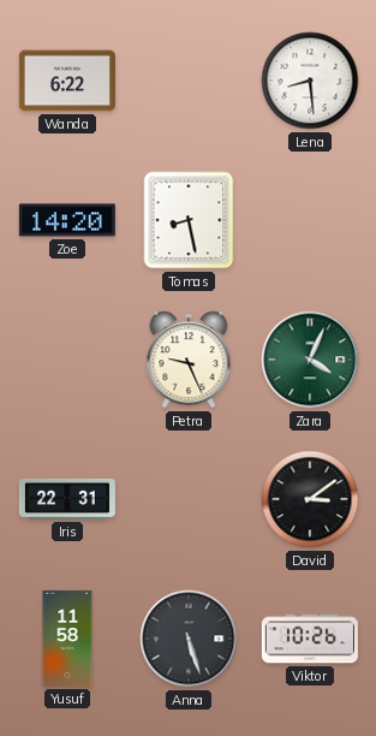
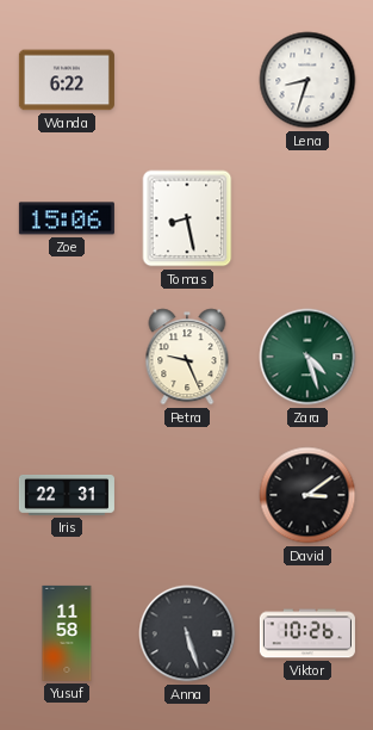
Lena: 8:29 -> 8:33 (307, 80)
Zoe: 14:20 -> 15:06 (67, 218)
Zara: 4:04 -> 4:27 (307, 357)
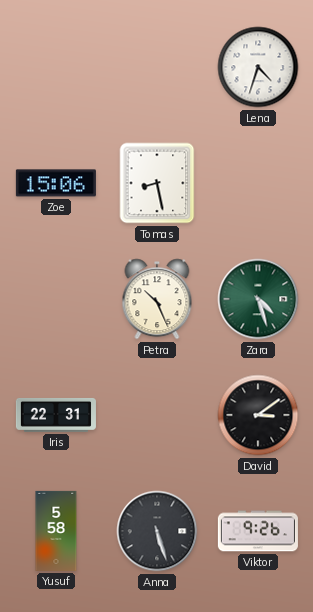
Wanda: 6:22 -> none (67, 80)
Lena: 8:33 -> 4:33 (258, 67)
Petra: 9:26 -> 10:26 (157, 299)
Yusuf: 11:58 -> 5:58 (56, 531)
Viktor: 10:26 -> 9:26 (258, 531)
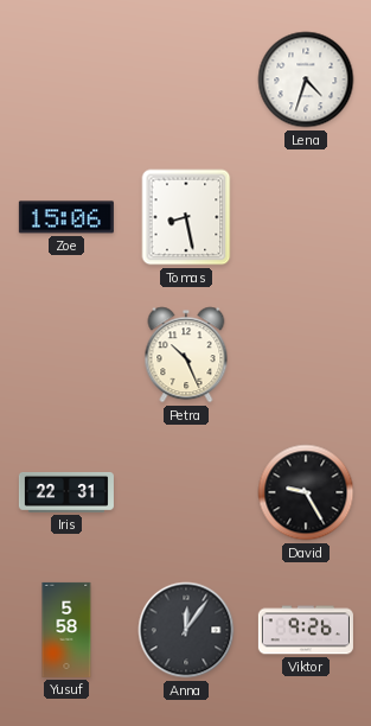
Zara: 4:27 -> none (258, 299)
David: 3:09 -> 9:25 (306, 492)
Anna: 5:27 -> 12:06 (186, 630)
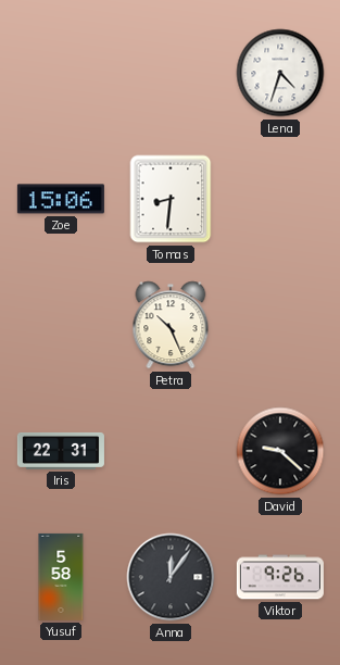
Tomas: 8:28 -> 8:31 (171, 199)
David: 9:25 -> 9:22 (280, 451)
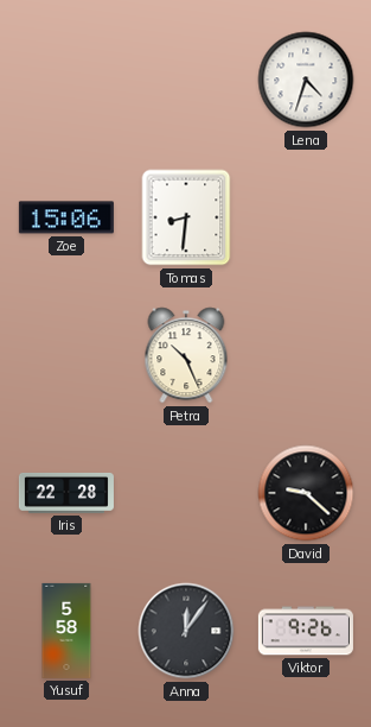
Iris: 22:31 -> 22:28 (66, 493)
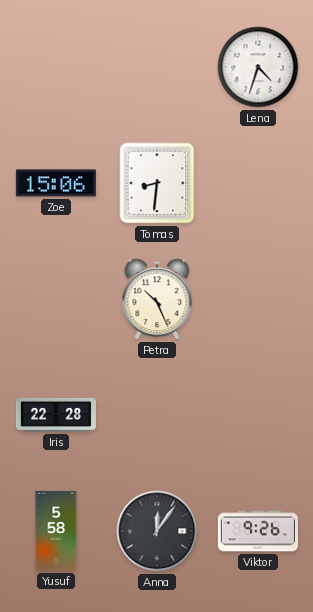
David: 9:22 -> none (306, 493)
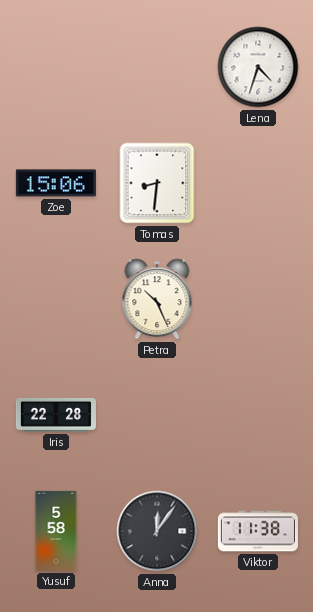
Viktor: 9:26 -> 11:38 (258, 531)
